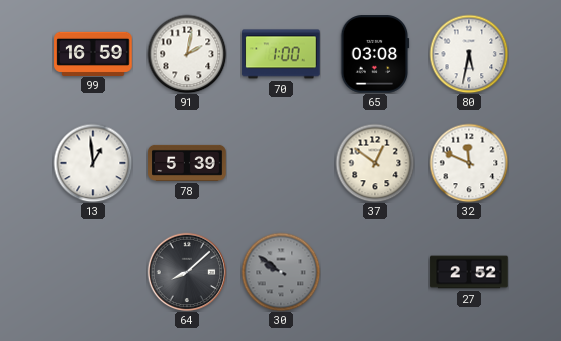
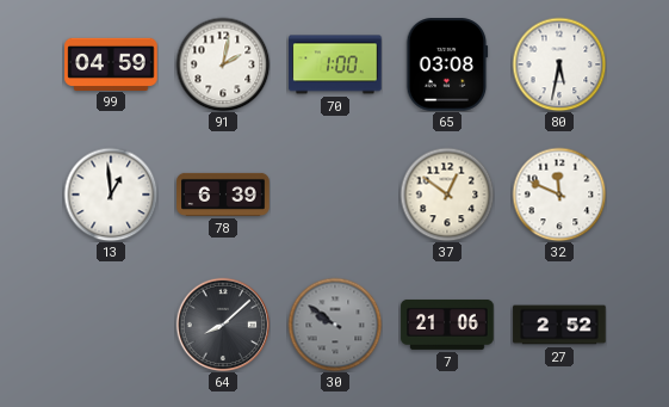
99: 16:59 -> 04:59 (111, 63)
78: 5:39 -> 6:39 (223, 195)
7: none -> 21:06 (447, 325)
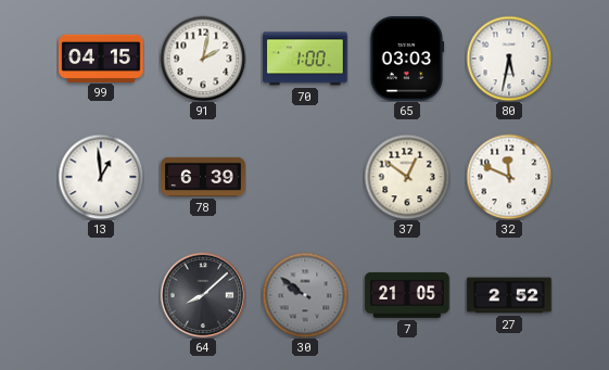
99: 04:59 -> 04:15 (101, 58)
65: 03:08 -> 03:03 (407, 59)
7: 21:06 -> 21:05 (407, 295)
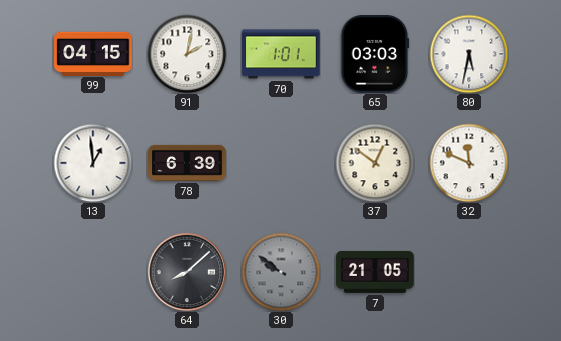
70: 1:00 -> 1:01 (281, 54)
27: 2:52 -> none (509, 295)
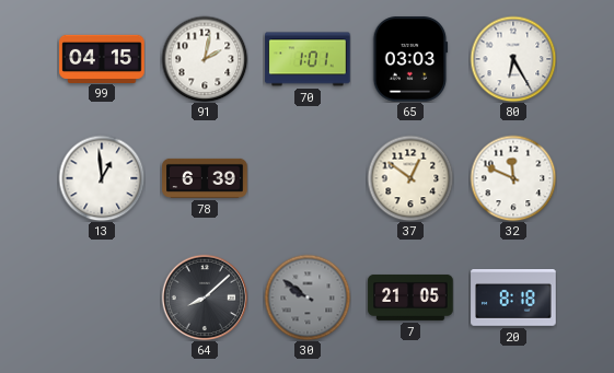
80: 5:32 -> 6:25 (513, 59)
20: none -> 8:18 (513, 299)
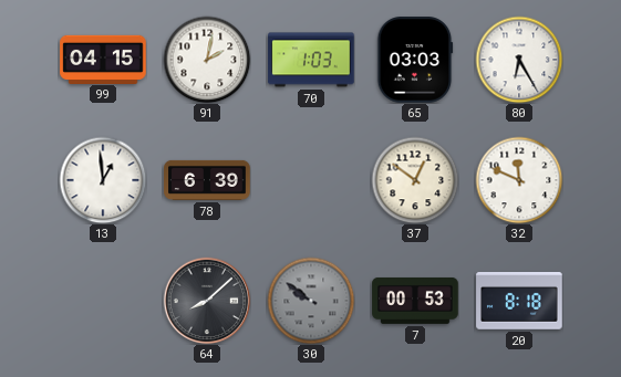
70: 1:01 -> 1:03 (311, 60)
7: 21:05 -> 00:53 (415, 301)
